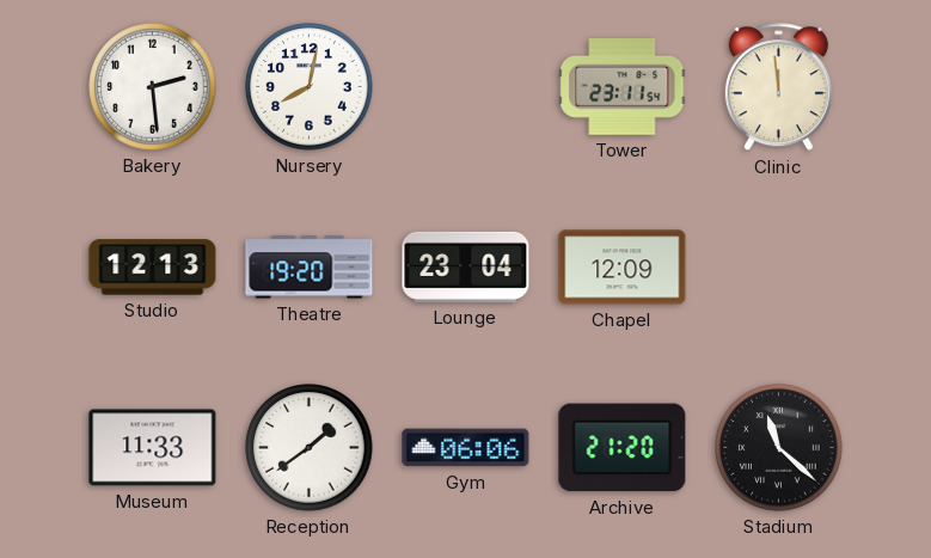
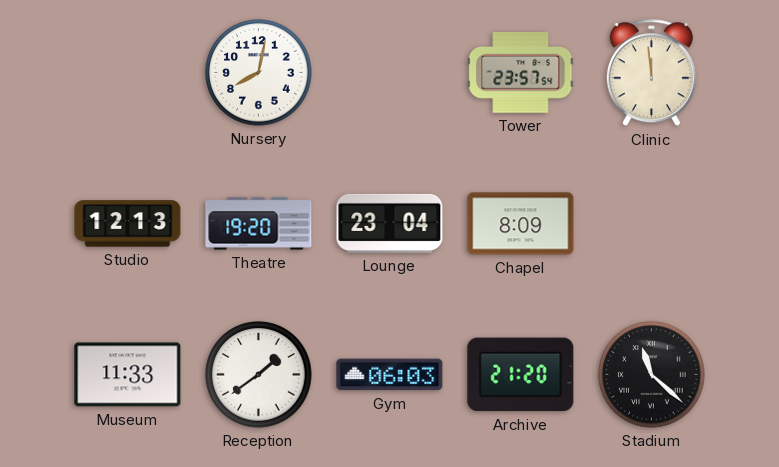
Bakery: 2:29 -> none (153, 87)
Tower: 23:11 -> 23:57 (521, 73)
Chapel: 12:09 -> 8:09 (521, 224)
Gym: 06:06 -> 06:03 (390, 375)
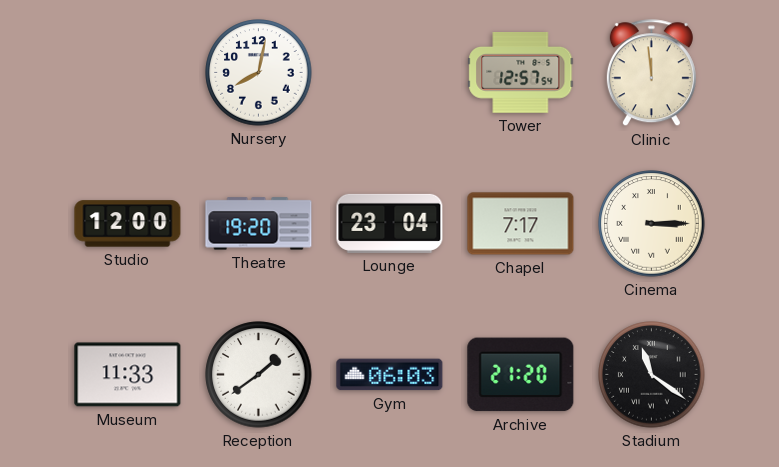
Tower: 23:57 -> 12:57 (521, 73)
Studio: 12:13 -> 12:00 (128, 224)
Chapel: 8:09 -> 7:17 (521, 224)
Cinema: none -> 3:15 (652, 224)
Stadium: 11:22 -> 11:21 (652, 375)
